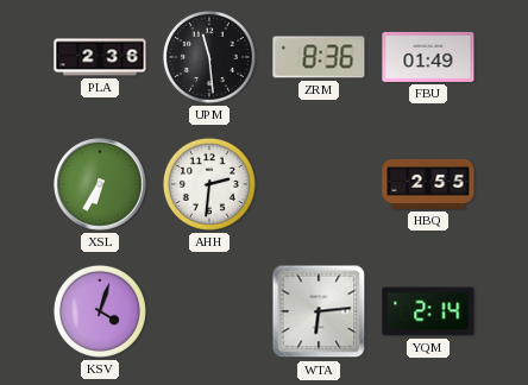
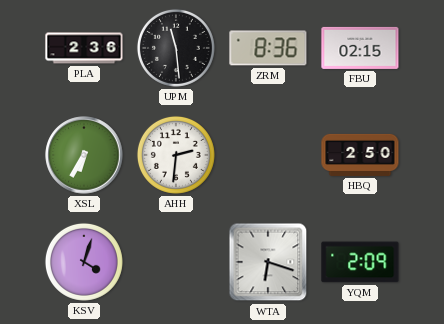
FBU: 01:49 -> 02:15 (360, 48)
HBQ: 2:55 -> 2:50 (360, 155)
WTA: 6:14 -> 6:18 (268, 262)
YQM: 2:14 -> 2:09 (360, 262)
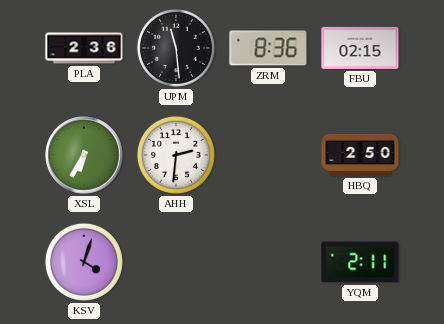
WTA: 6:18 -> none (268, 262)
YQM: 2:09 -> 2:11 (360, 262)
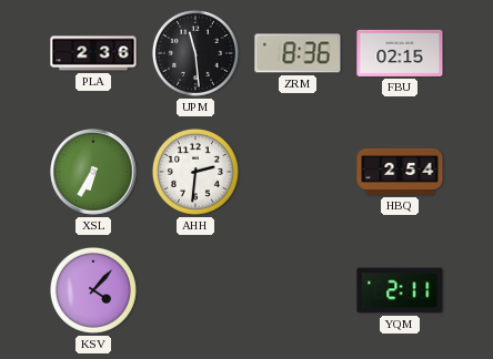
HBQ: 2:50 -> 2:54 (400, 172)
KSV: 4:03 -> 4:07 (93, 290)
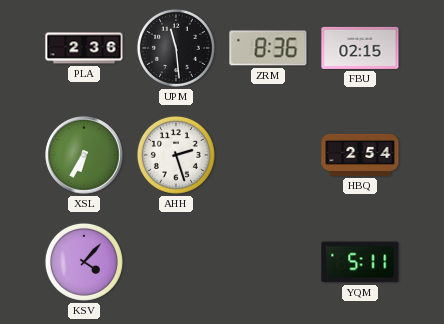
AHH: 2:31 -> 2:27 (176, 155)
YQM: 2:11 -> 5:11 (360, 262)
